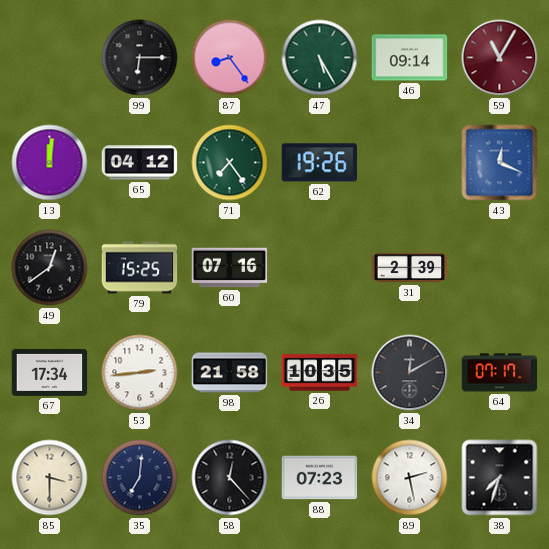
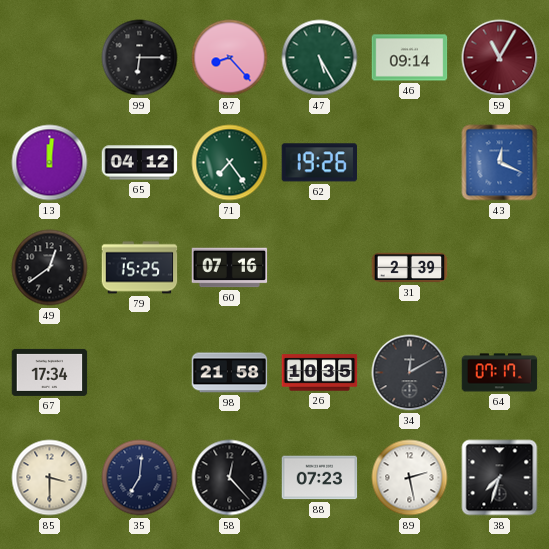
87: 8:24 -> 8:23 (230, 58)
53: 2:44 -> none (140, 373)
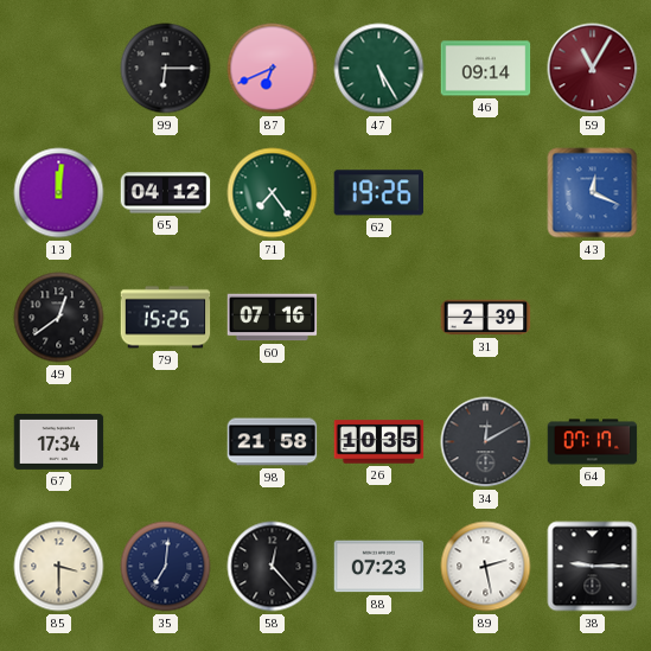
87: 8:23 -> 6:41 (273, 69)
38: 7:33 -> 9:15 (593, 567)
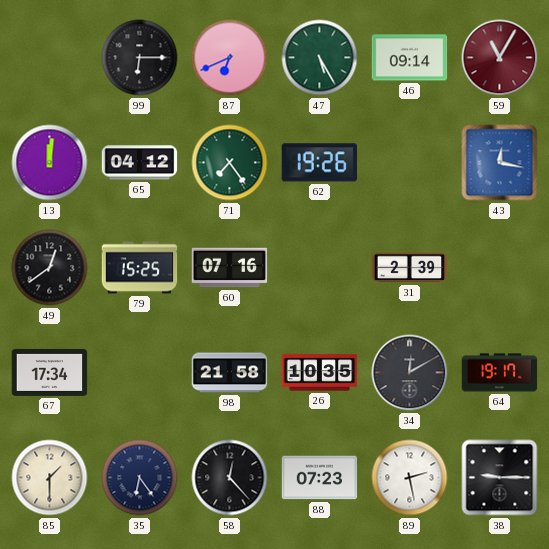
43: 12:19 -> 12:17 (500, 163)
64: 07:17 -> 19:17 (500, 373)
85: 3:30 -> 1:30 (50, 478)
35: 7:01 -> 6:24 (140, 478)
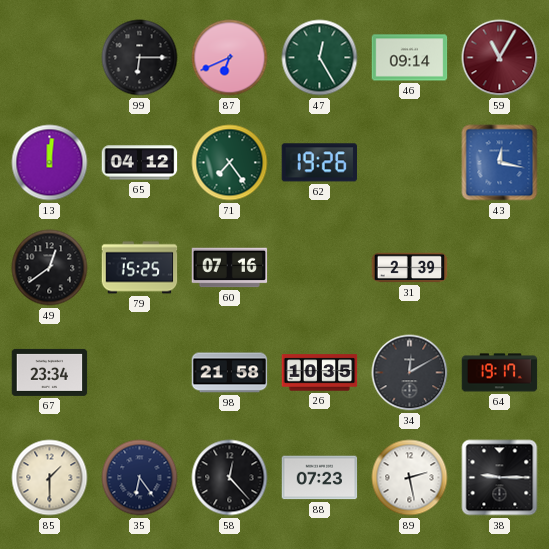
47: 5:25 -> 12:25 (320, 58)
67: 17:34 -> 23:34 (50, 372)
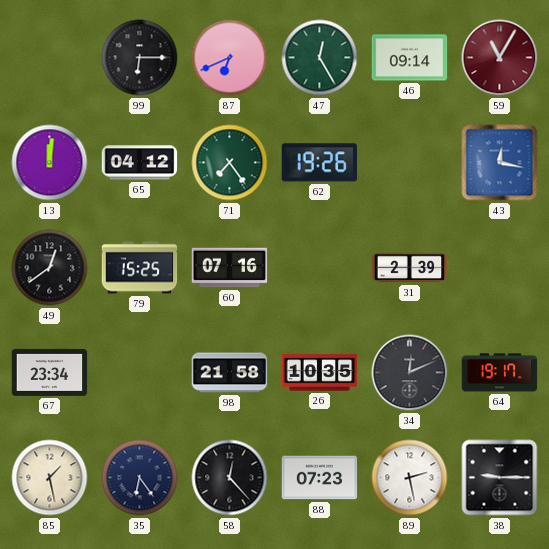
34: 12:10 -> 12:11 (410, 373)
85: 1:30 -> 1:28 (50, 478)
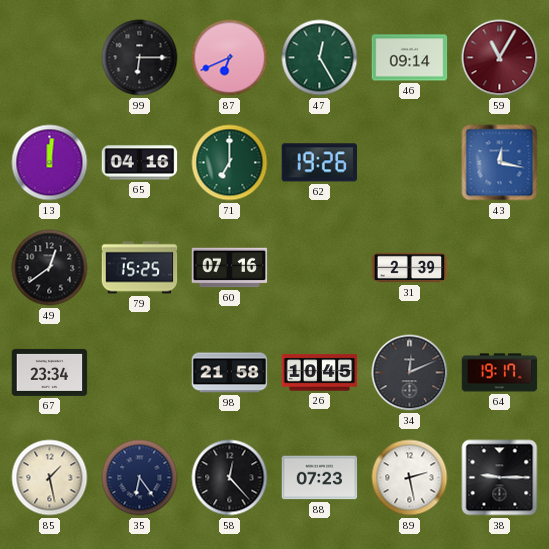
65: 04:12 -> 04:16 (140, 163)
71: 7:24 -> 7:00 (230, 163)
26: 10:35 -> 10:45 (320, 373)
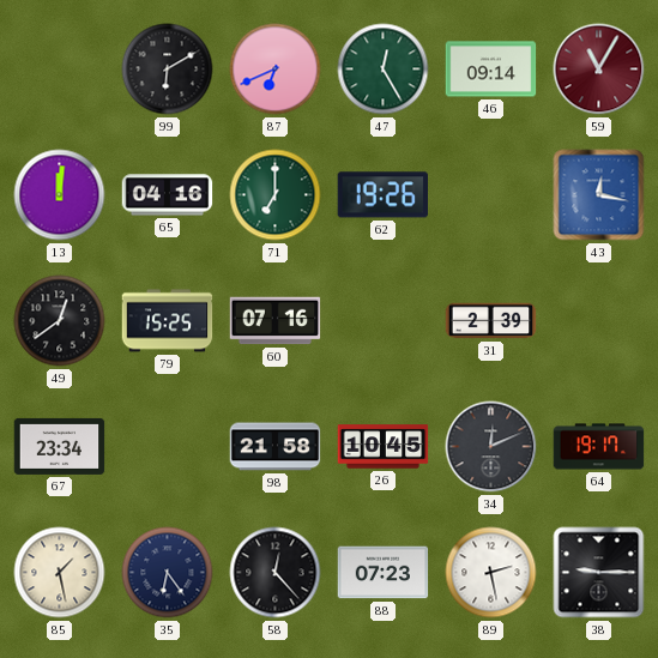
99: 6:15 -> 6:10 (168, 70)
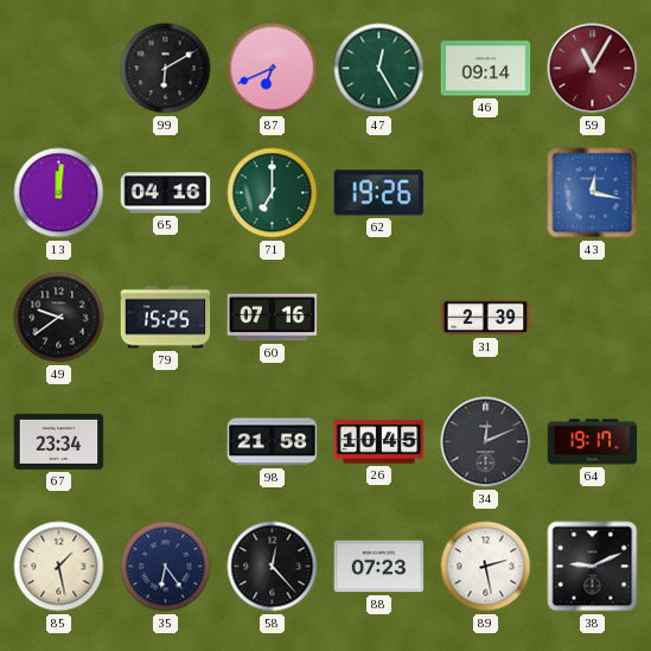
49: 12:39 -> 9:39 (59, 318)
38: 9:15 -> 9:11 (593, 567)
